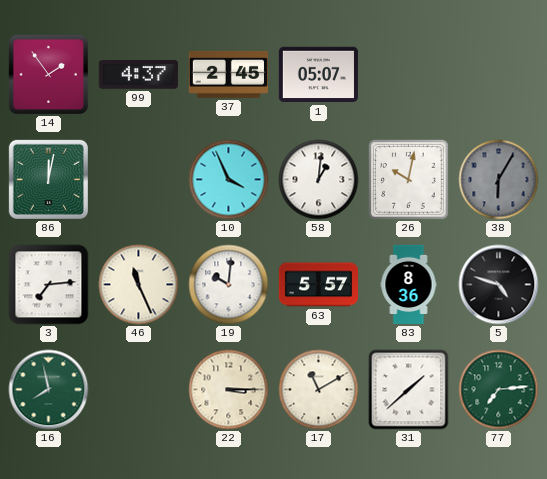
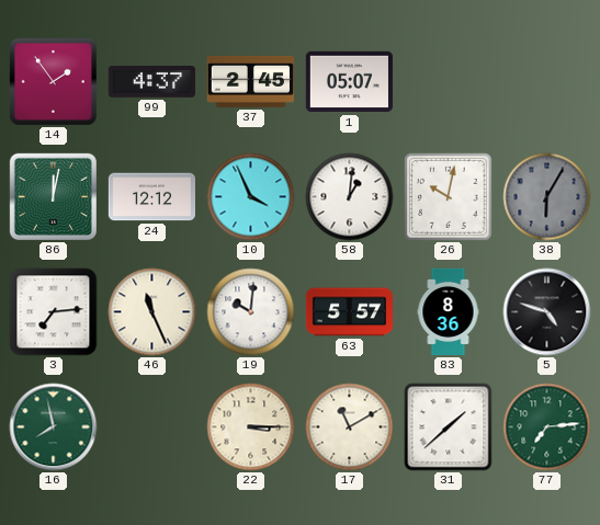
24: none -> 12:12 (151, 197)
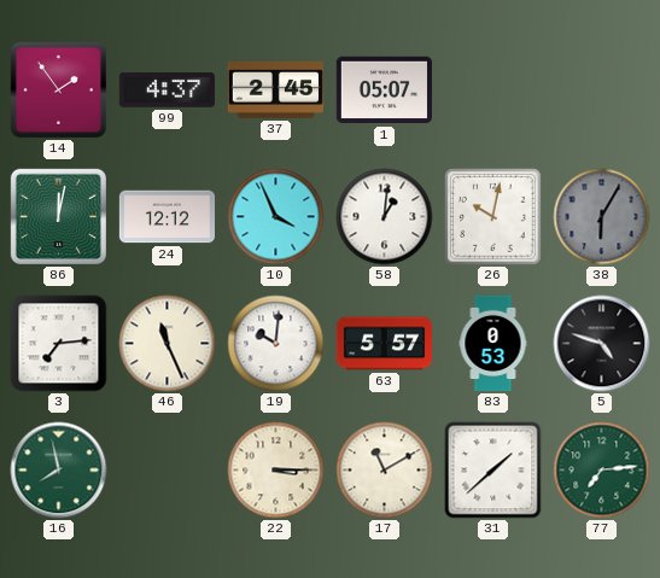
83: 8:36 -> 0:53 (493, 344)
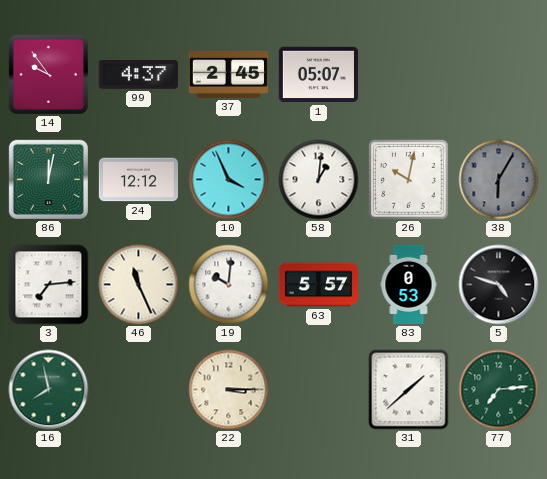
14: 1:54 -> 9:54 (48, 74)
17: 11:10 -> none (385, 471)
